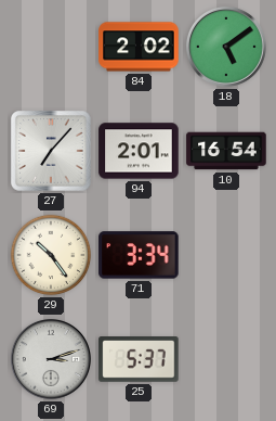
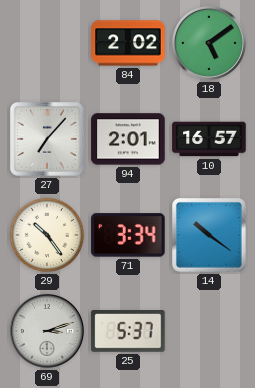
10: 16:54 -> 16:57 (209, 139)
14: none -> 10:21 (210, 236)
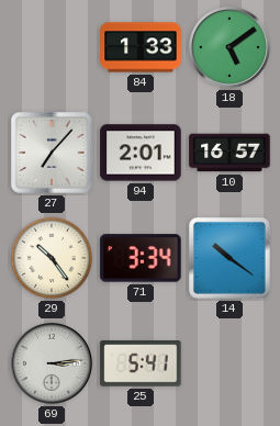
84: 2:02 -> 1:33 (141, 47)
69: 3:12 -> 3:14 (52, 363)
25: 5:37 -> 5:41 (141, 363)
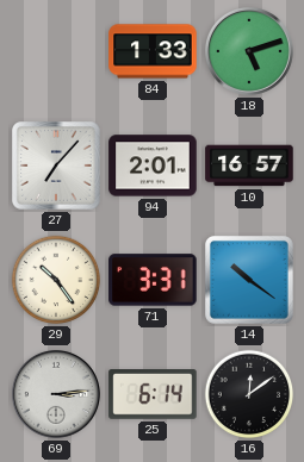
18: 5:09 -> 5:12 (249, 51)
71: 3:34 -> 3:31 (153, 280)
25: 5:41 -> 6:14 (153, 394)
16: none -> 12:09 (249, 394)
